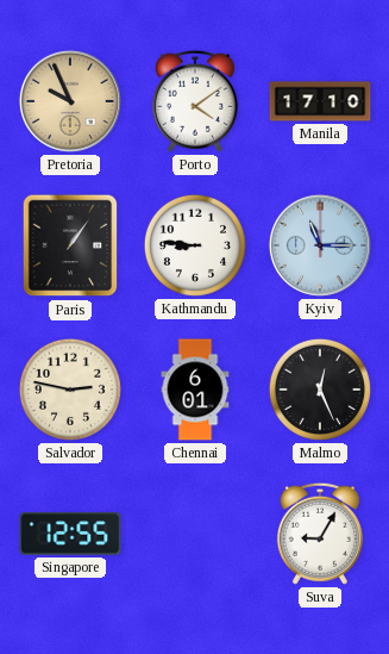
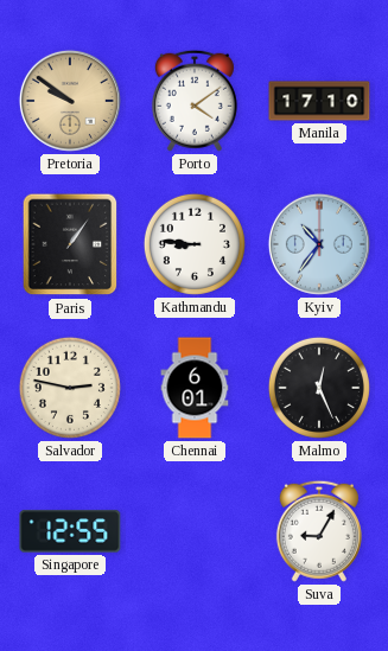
Pretoria: 9:56 -> 9:51 (70, 101)
Kyiv: 11:15 -> 10:36 (319, 244)
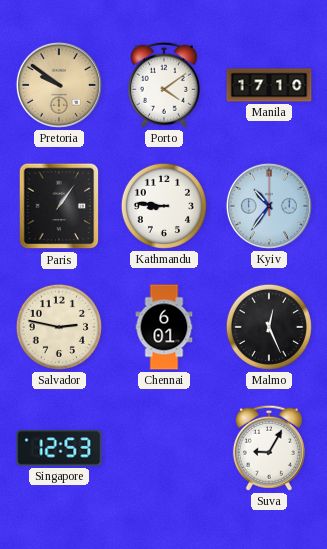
Singapore: 12:55 -> 12:53 (59, 448)
